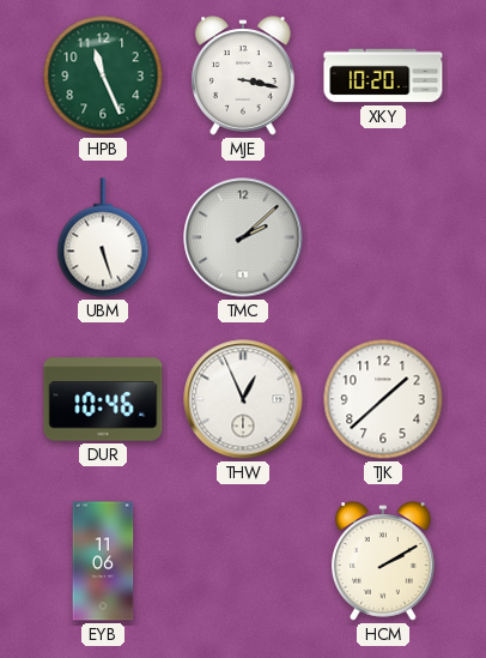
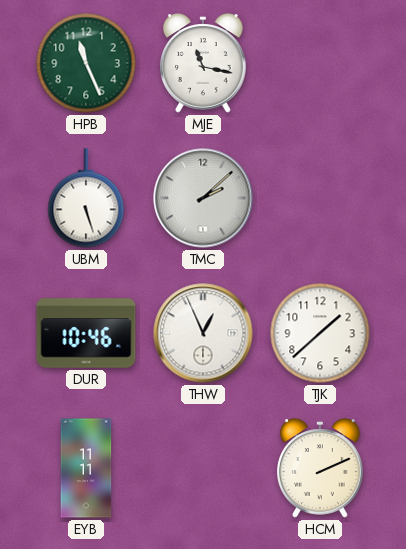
MJE: 3:17 -> 11:17 (204, 63)
XKY: 10:20 -> none (383, 76)
EYB: 11:06 -> 11:11 (86, 468)
HCM: 2:10 -> 2:11 (321, 468)
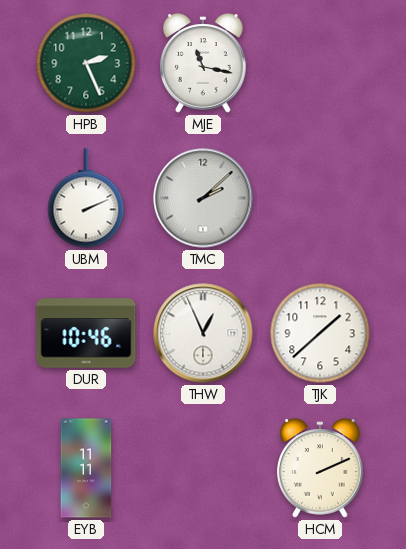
HPB: 11:26 -> 2:26 (86, 63)
UBM: 5:27 -> 2:11 (86, 198)
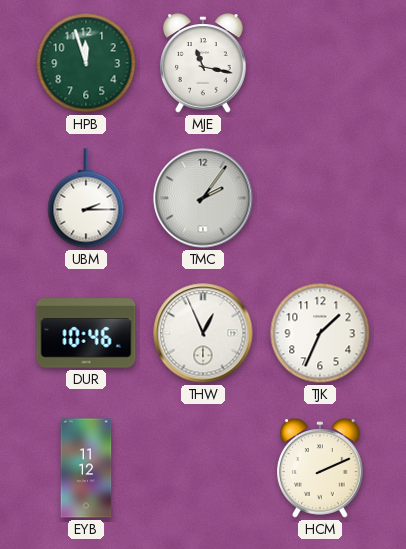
HPB: 2:26 -> 11:57 (86, 63)
UBM: 2:11 -> 2:15 (86, 198)
TMC: 2:08 -> 2:06 (203, 198)
TJK: 1:38 -> 1:34 (320, 333)
EYB: 11:11 -> 11:12 (86, 468)
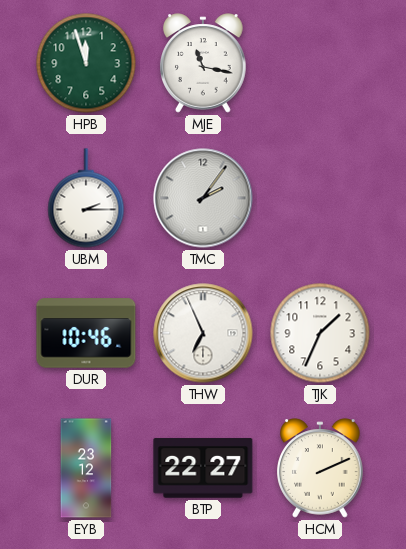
THW: 12:56 -> 6:56 (203, 333)
EYB: 11:12 -> 23:12 (86, 468)
BTP: none -> 22:27 (203, 468)
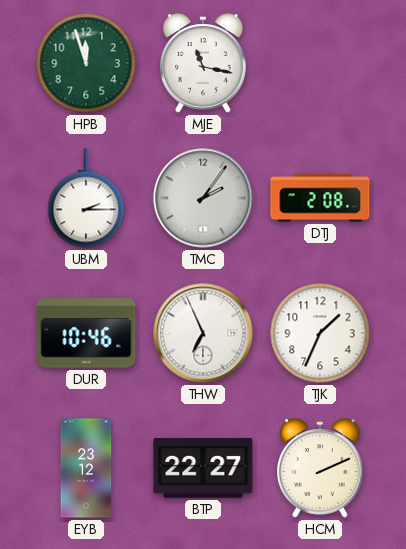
DTJ: none -> 2:08 (320, 198)
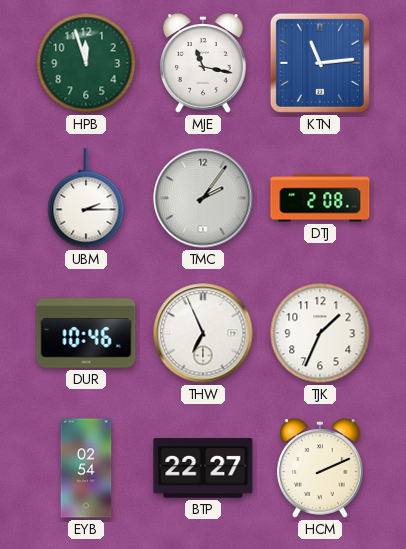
KTN: none -> 11:14 (320, 63)
EYB: 23:12 -> 02:54 (86, 468)
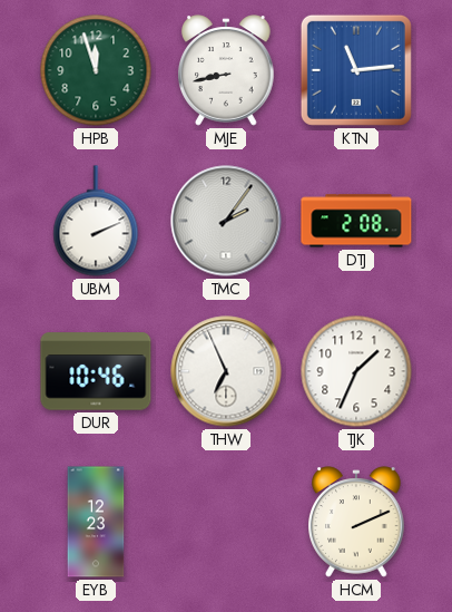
MJE: 11:17 -> 8:43 (227, 70)
UBM: 2:15 -> 2:11 (96, 221)
EYB: 02:54 -> 12:23 (96, 522)
BTP: 22:27 -> none (203, 468)
